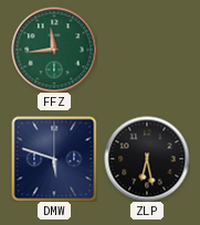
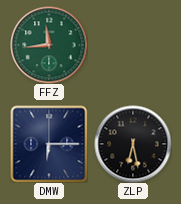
DMW: 5:48 -> 6:15 (49, 144)
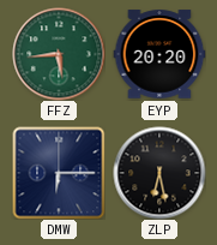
FFZ: 11:44 -> 5:44 (59, 54)
EYP: none -> 20:20 (159, 54)
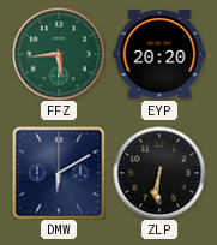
DMW: 6:15 -> 6:10 (59, 173)
ZLP: 6:28 -> 6:31 (159, 173)
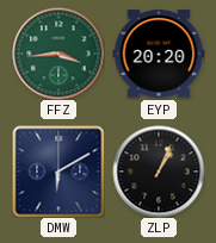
FFZ: 5:44 -> 3:44 (58, 54)
ZLP: 6:31 -> 1:04 (159, 172)
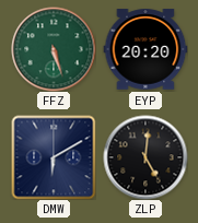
FFZ: 3:44 -> 5:27 (54, 49)
ZLP: 1:04 -> 5:01 (145, 157)
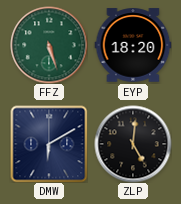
EYP: 20:20 -> 18:20 (133, 45)
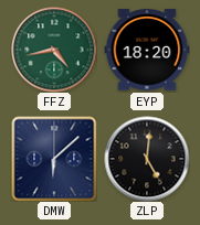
FFZ: 5:27 -> 4:43 (54, 50)
DMW: 6:10 -> 6:08 (54, 159)
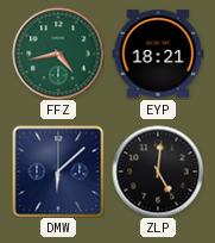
EYP: 18:20 -> 18:21 (158, 54)
